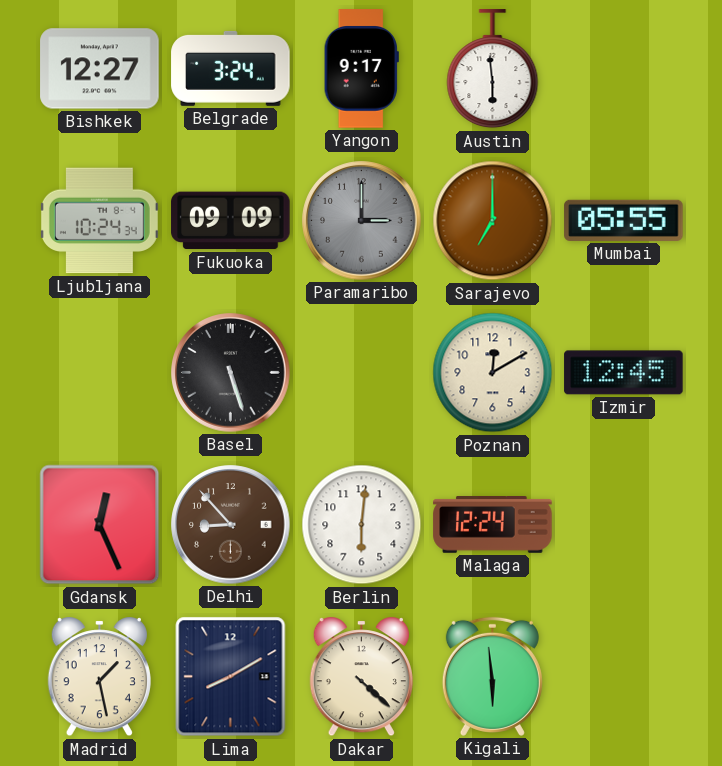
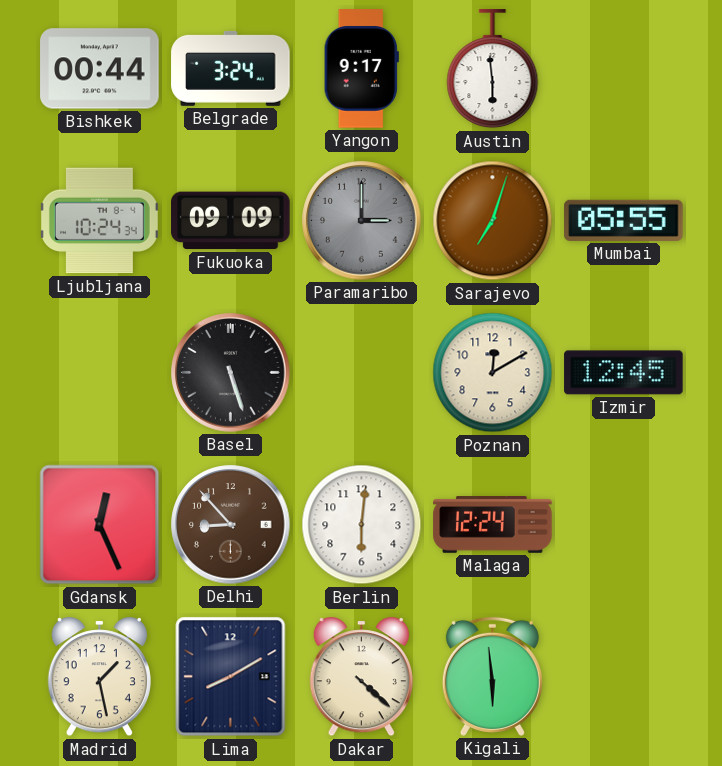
Bishkek: 12:27 -> 00:44 (100, 69)
Sarajevo: 7:00 -> 7:03 (493, 221)
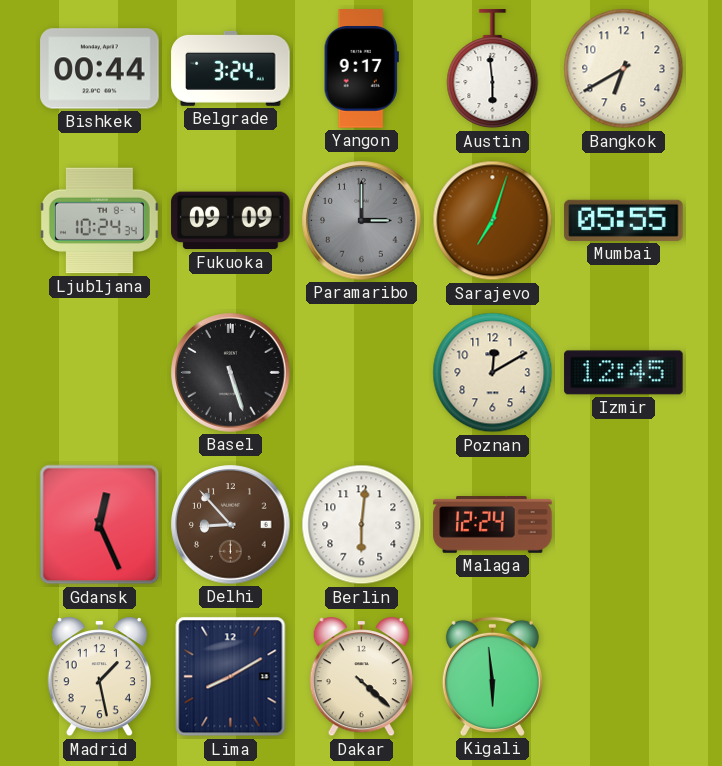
Bangkok: none -> 6:40 (624, 69)
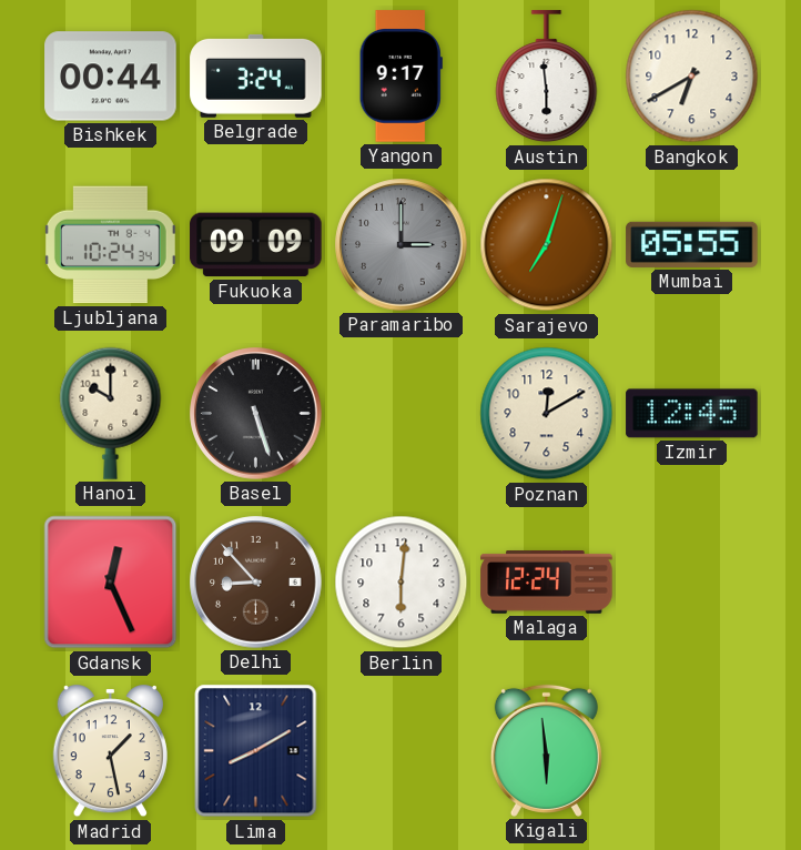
Hanoi: none -> 10:00 (111, 413)
Dakar: 4:22 -> none (361, 677)
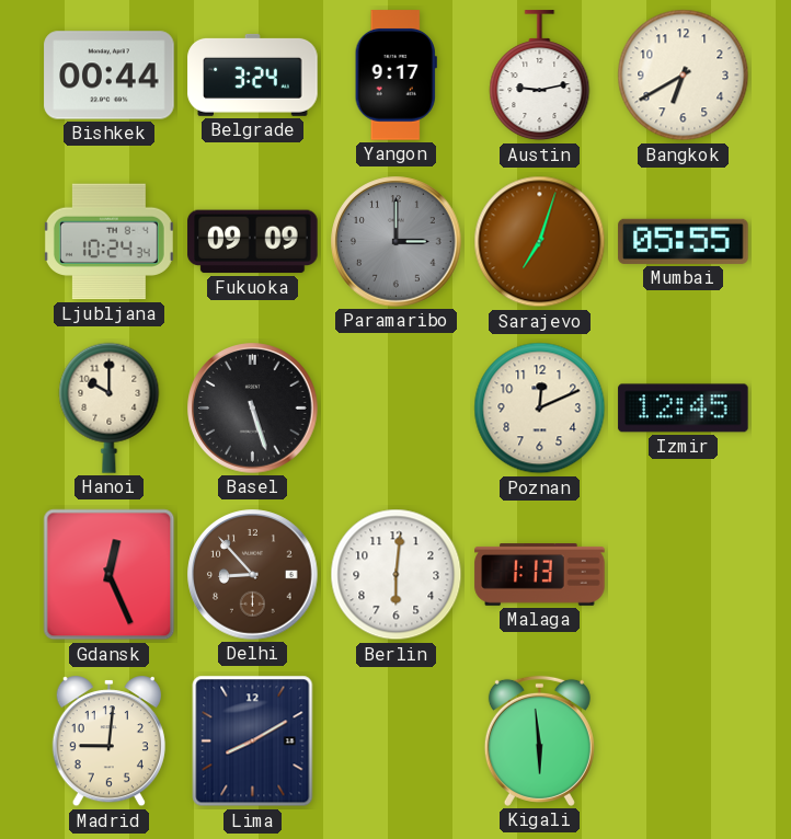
Austin: 5:59 -> 9:13 (540, 76)
Poznan: 12:10 -> 12:11 (540, 409)
Malaga: 12:24 -> 1:13 (540, 575)
Madrid: 1:28 -> 9:01 (108, 742)
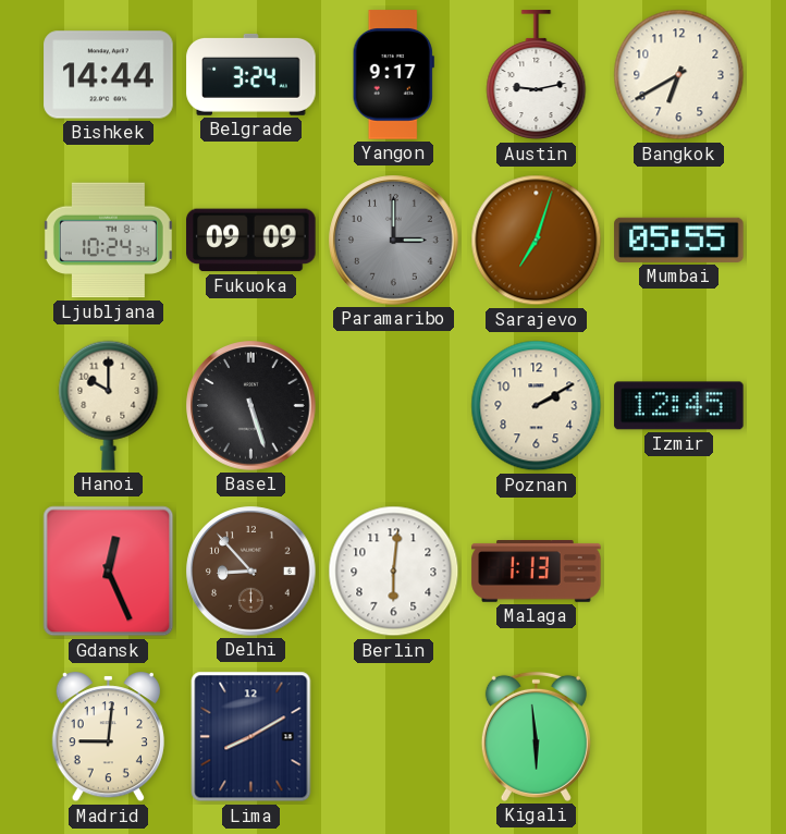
Bishkek: 00:44 -> 14:44 (109, 75)
Poznan: 12:11 -> 2:10 (537, 406)
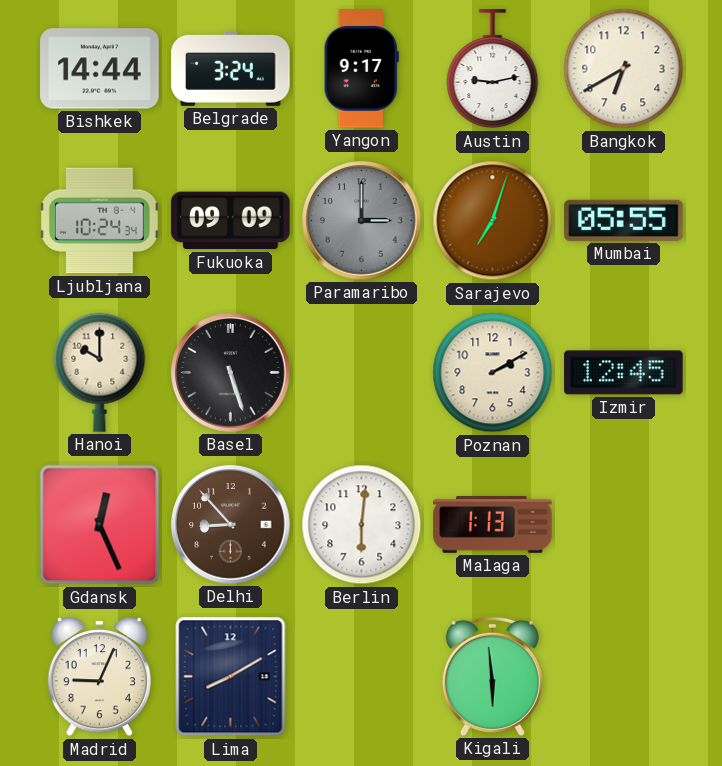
Madrid: 9:01 -> 9:04 (99, 677)
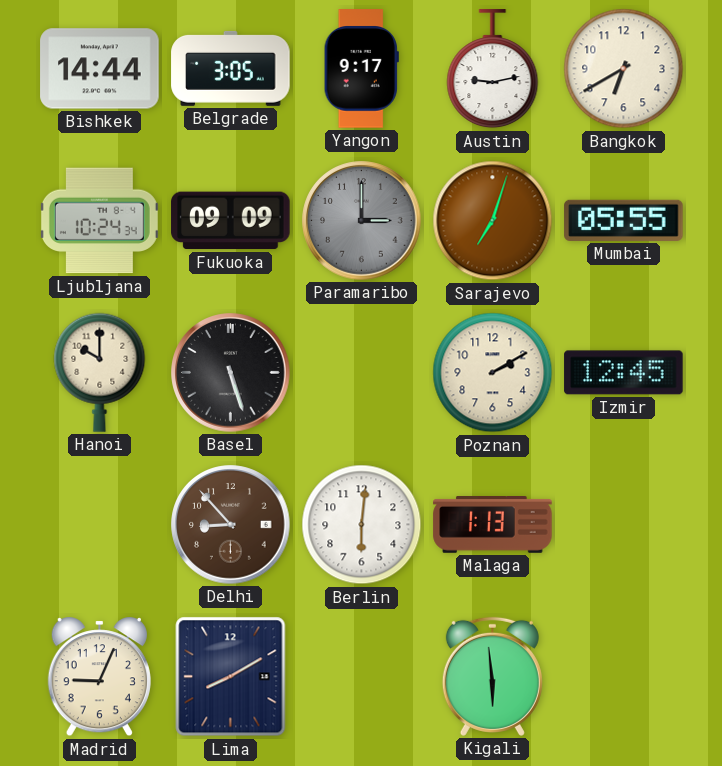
Belgrade: 3:24 -> 3:05 (231, 68)
Gdansk: 12:26 -> none (100, 525)
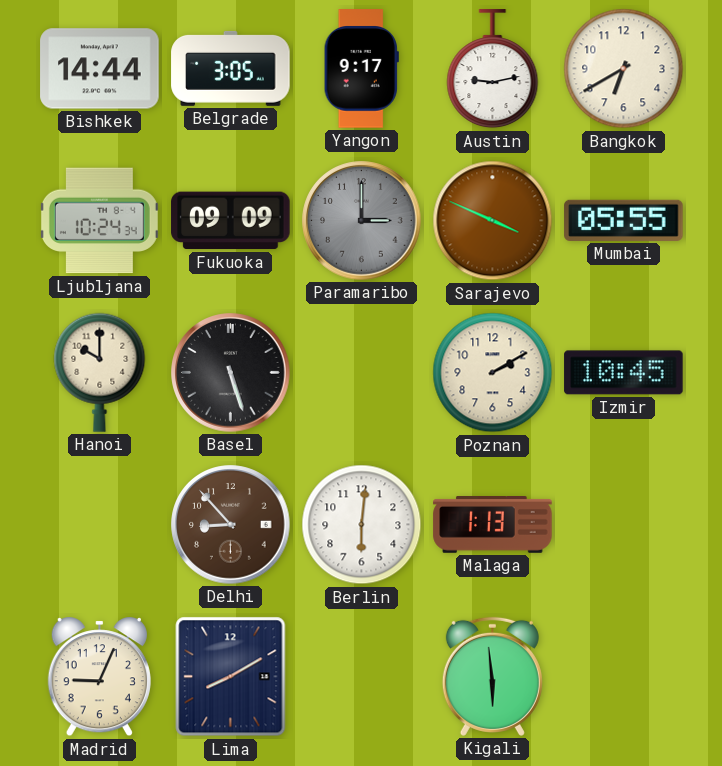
Sarajevo: 7:03 -> 3:49 (493, 221)
Izmir: 12:45 -> 10:45 (624, 373)
